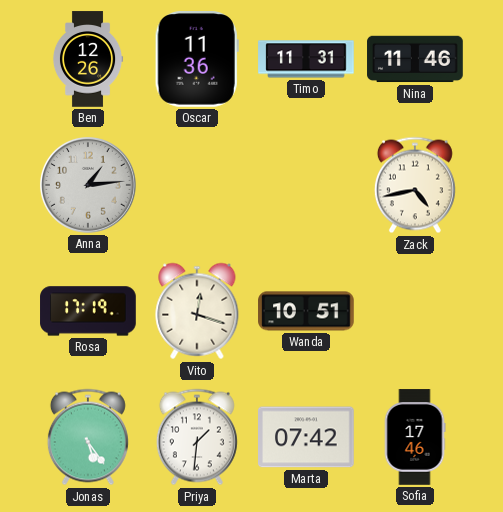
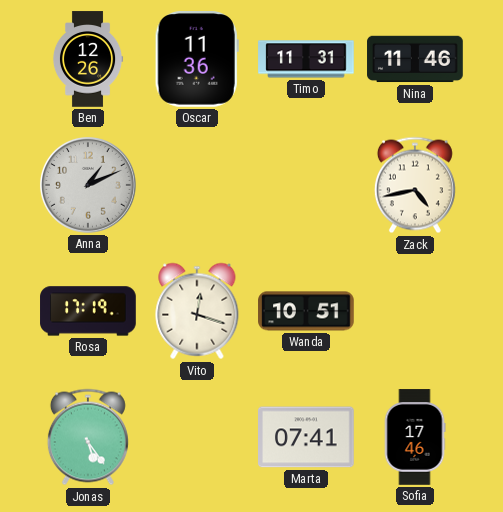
Anna: 1:14 -> 1:11 (88, 185)
Priya: 1:31 -> none (197, 437)
Marta: 07:42 -> 07:41 (307, 437)
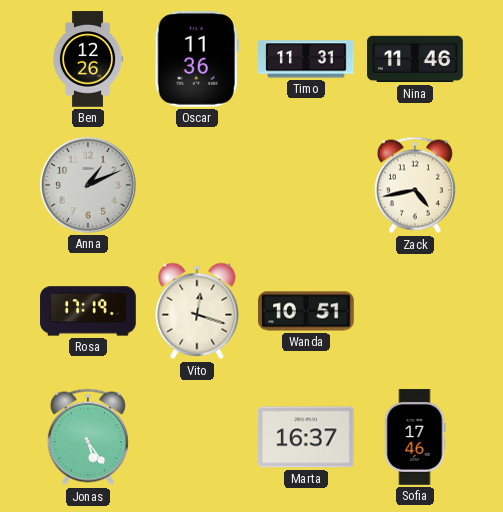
Marta: 07:41 -> 16:37 (307, 437)
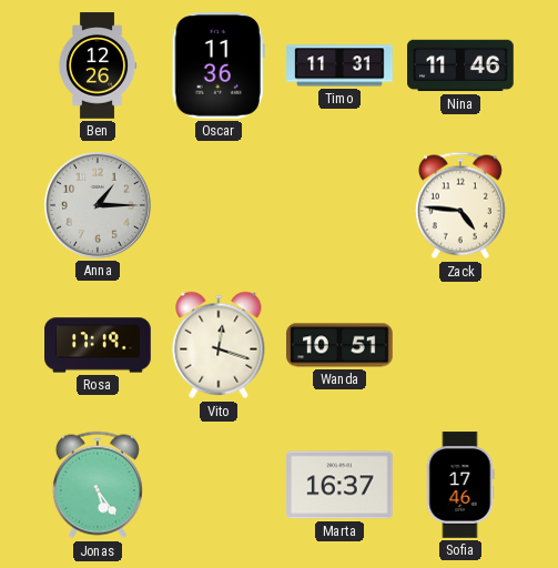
Anna: 1:11 -> 1:15 (98, 205)
Zack: 4:43 -> 4:46 (460, 205)
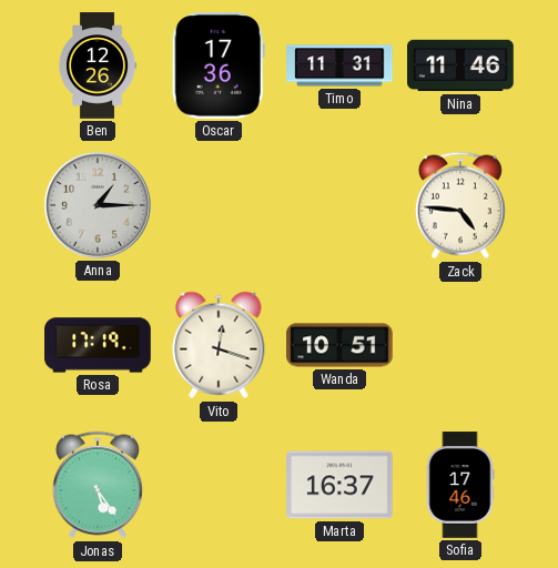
Oscar: 11:36 -> 17:36 (219, 67)
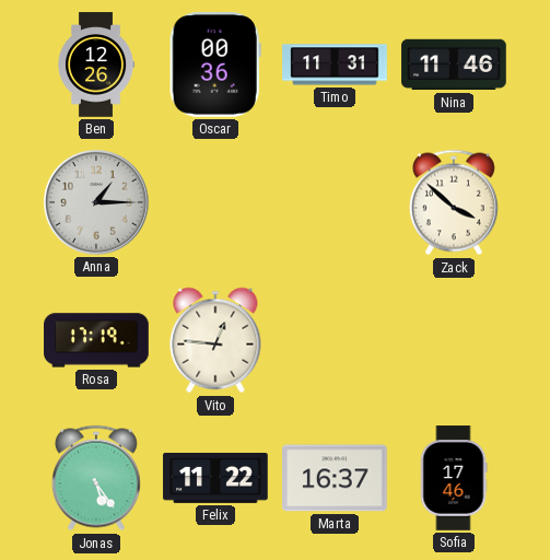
Oscar: 17:36 -> 00:36 (215, 66)
Zack: 4:46 -> 3:52 (454, 202)
Vito: 12:18 -> 12:46 (215, 340)
Wanda: 10:51 -> none (339, 345)
Felix: none -> 11:22 (215, 478)
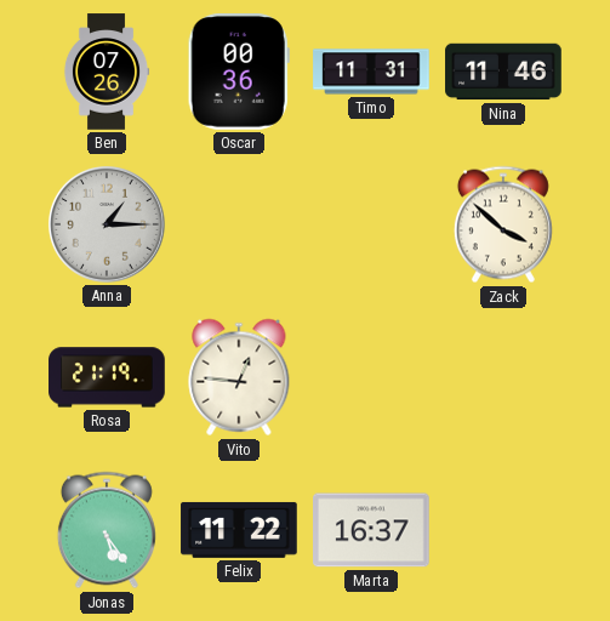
Ben: 12:26 -> 07:26 (107, 72)
Rosa: 17:19 -> 21:19 (107, 377)
Sofia: 17:46 -> none (454, 478)
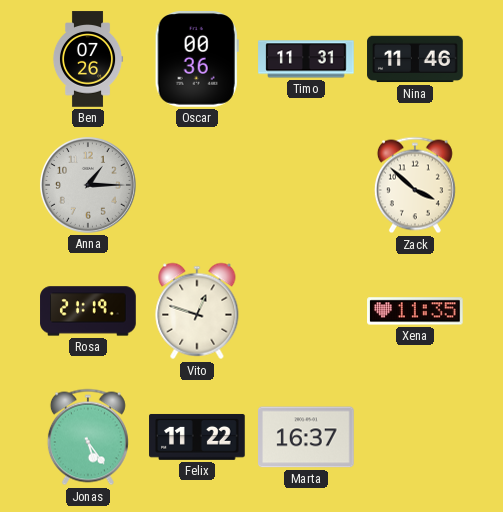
Vito: 12:46 -> 12:48 (197, 311)
Xena: none -> 11:35 (415, 311)
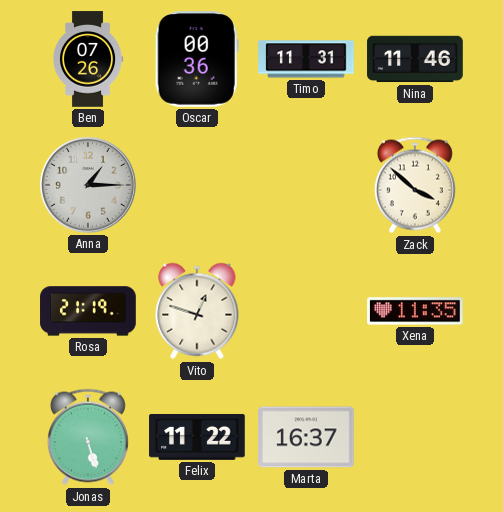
Jonas: 5:24 -> 5:27 (88, 437)
